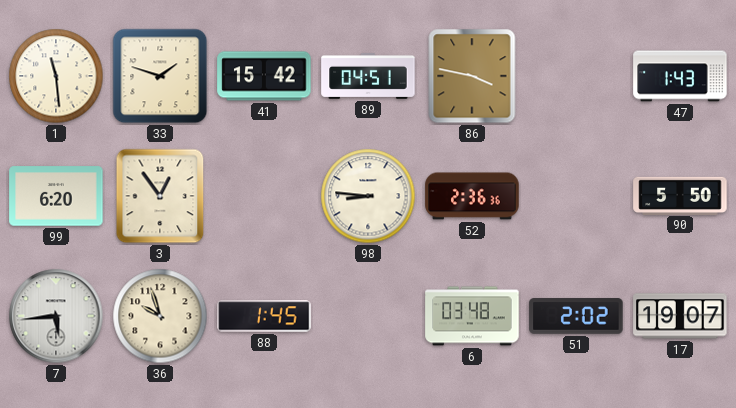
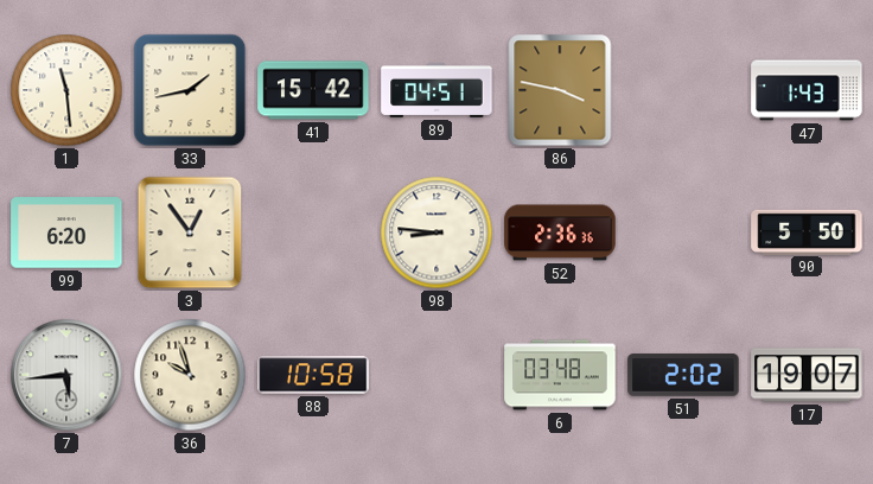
33: 1:48 -> 1:43 (190, 90)
88: 1:45 -> 10:58 (313, 375)
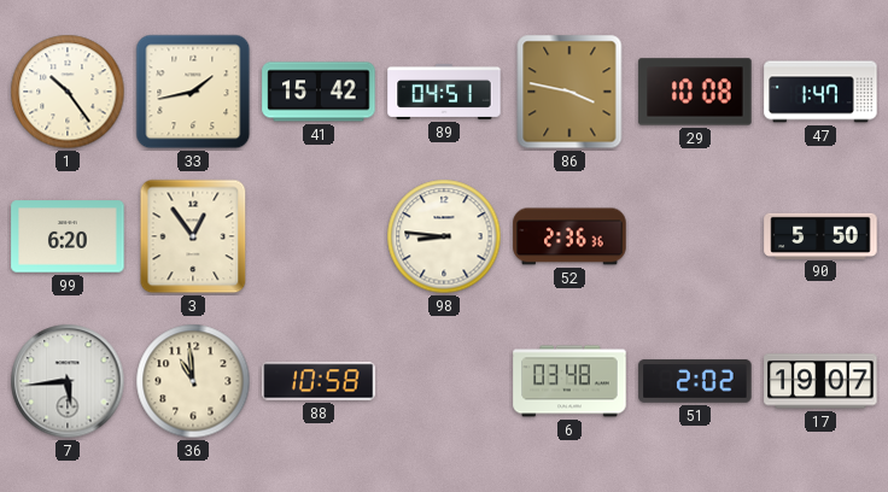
1: 11:29 -> 10:24 (68, 92)
29: none -> 10:08 (695, 92)
47: 1:43 -> 1:47 (820, 92)
36: 9:57 -> 10:59 (193, 381)
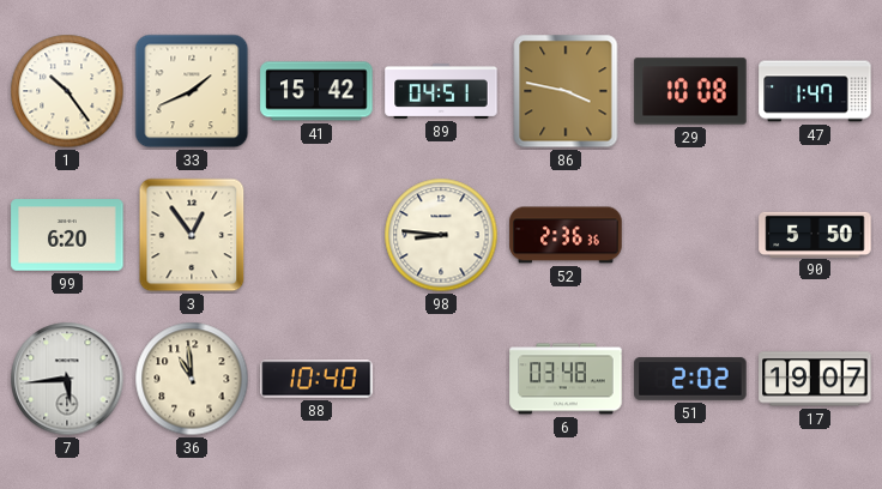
33: 1:43 -> 1:41 (192, 91)
88: 10:58 -> 10:40 (316, 379)
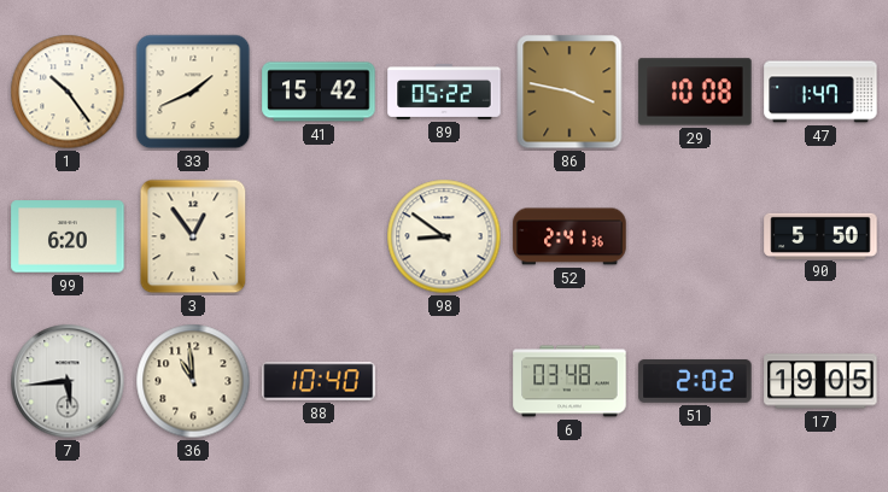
89: 04:51 -> 05:22 (444, 92)
98: 8:46 -> 8:51 (444, 236)
52: 2:36 -> 2:41 (569, 236)
17: 19:07 -> 19:05 (820, 381)
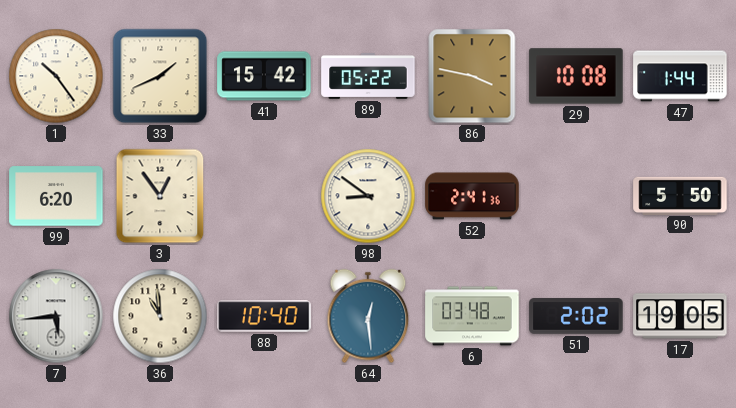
47: 1:47 -> 1:44 (680, 76)
64: none -> 12:29 (368, 316)
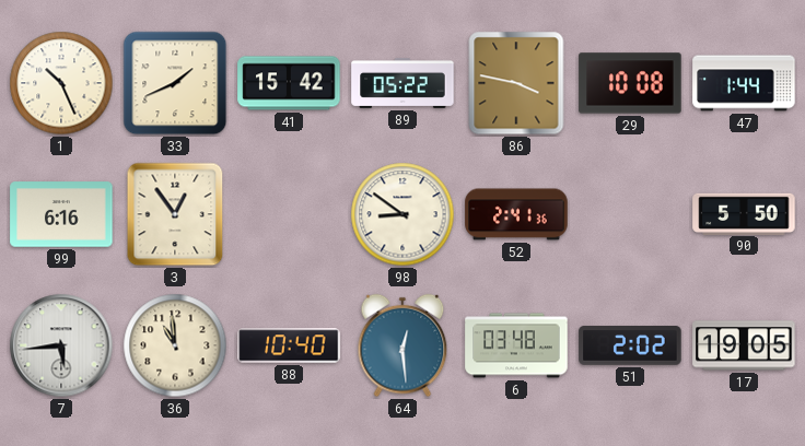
1: 10:24 -> 10:26 (61, 83)
99: 6:20 -> 6:16 (61, 214)
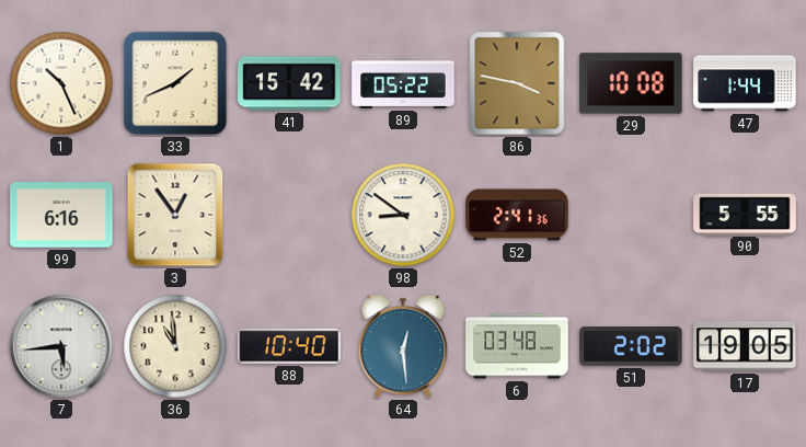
90: 5:50 -> 5:55 (745, 214)
